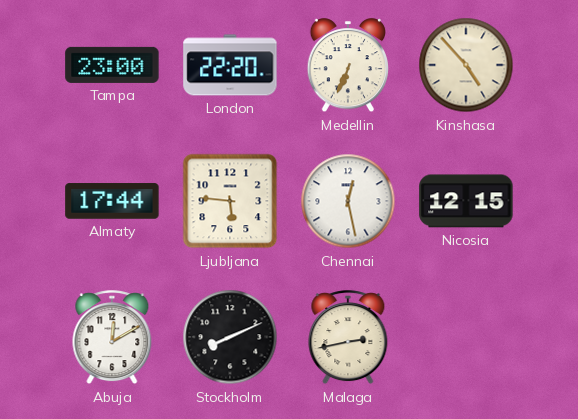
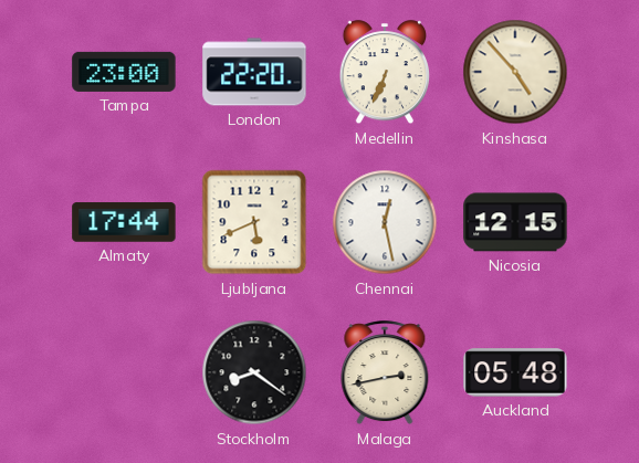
Ljubljana: 5:46 -> 5:41 (254, 222)
Abuja: 12:10 -> none (112, 338)
Stockholm: 8:11 -> 8:21 (254, 372)
Auckland: none -> 05:48 (515, 372)
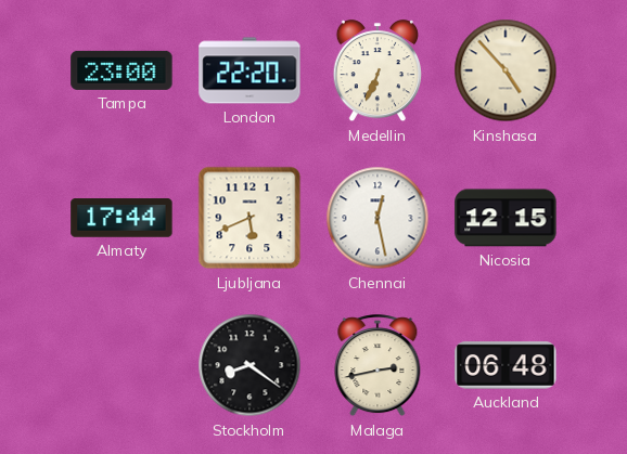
Auckland: 05:48 -> 06:48 (506, 365)
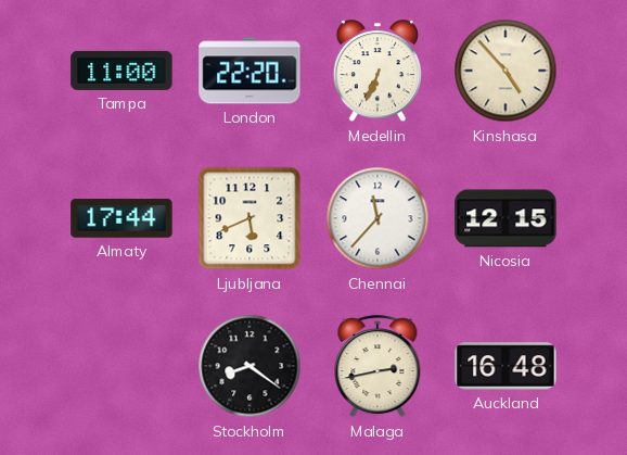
Tampa: 23:00 -> 11:00 (121, 71)
Chennai: 12:28 -> 11:37 (378, 218)
Auckland: 06:48 -> 16:48 (506, 366)
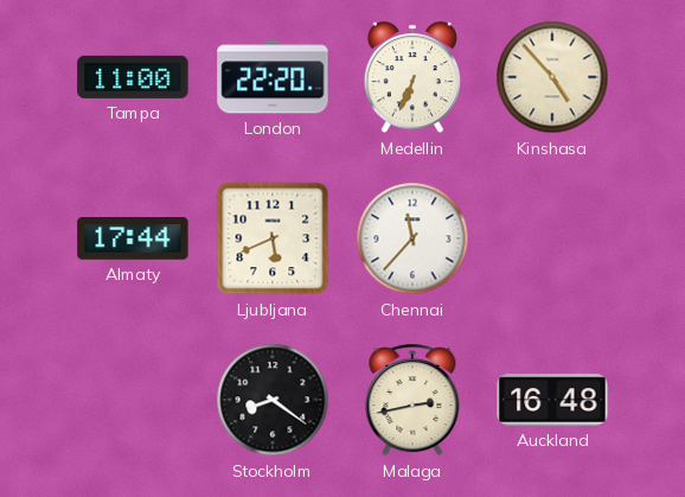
Nicosia: 12:15 -> none (506, 218)
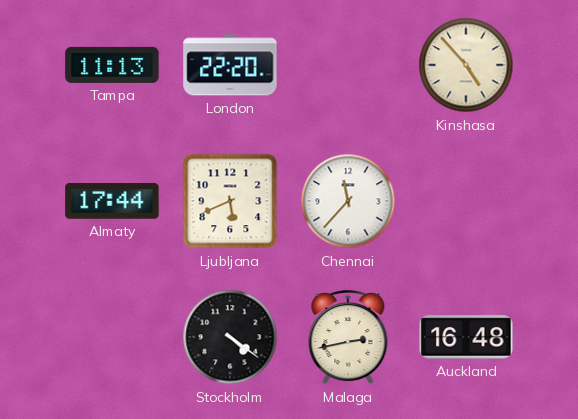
Tampa: 11:00 -> 11:13 (112, 65)
Medellin: 6:34 -> none (411, 78)
Stockholm: 8:21 -> 4:21 (230, 337)
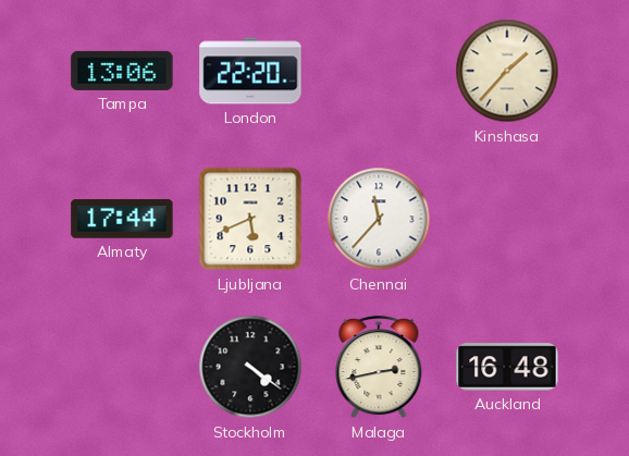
Tampa: 11:13 -> 13:06 (122, 71)
Kinshasa: 4:53 -> 1:37 (507, 71)
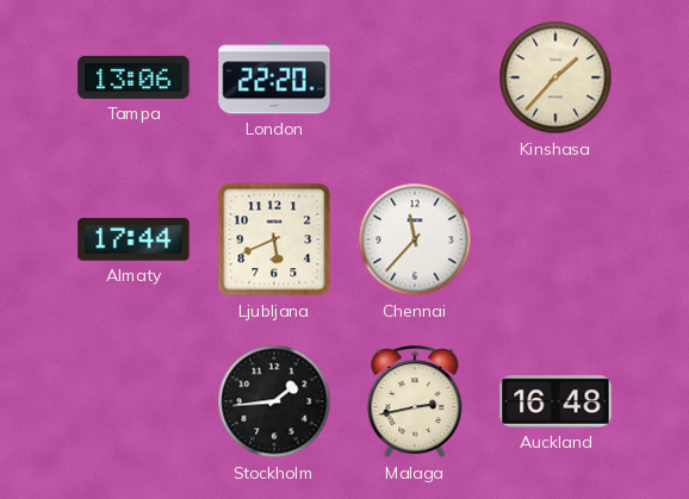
Stockholm: 4:21 -> 1:44 (274, 401)
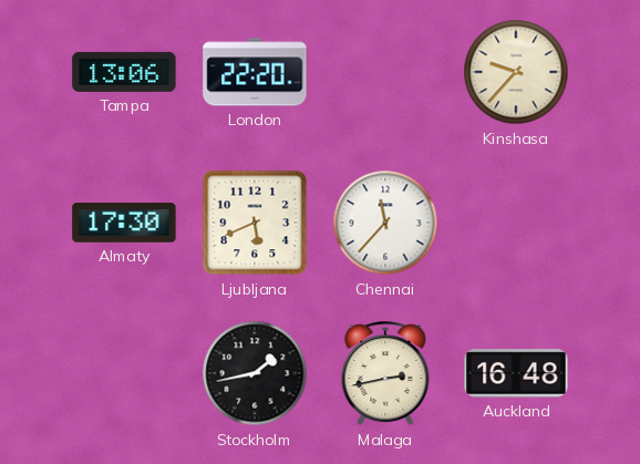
Kinshasa: 1:37 -> 9:37 (516, 72)
Almaty: 17:44 -> 17:30 (124, 223)
Stockholm: 1:44 -> 1:43 (255, 373)
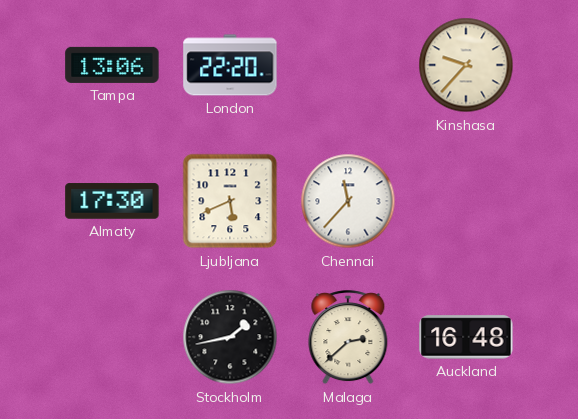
Malaga: 2:43 -> 2:38 (348, 338)
